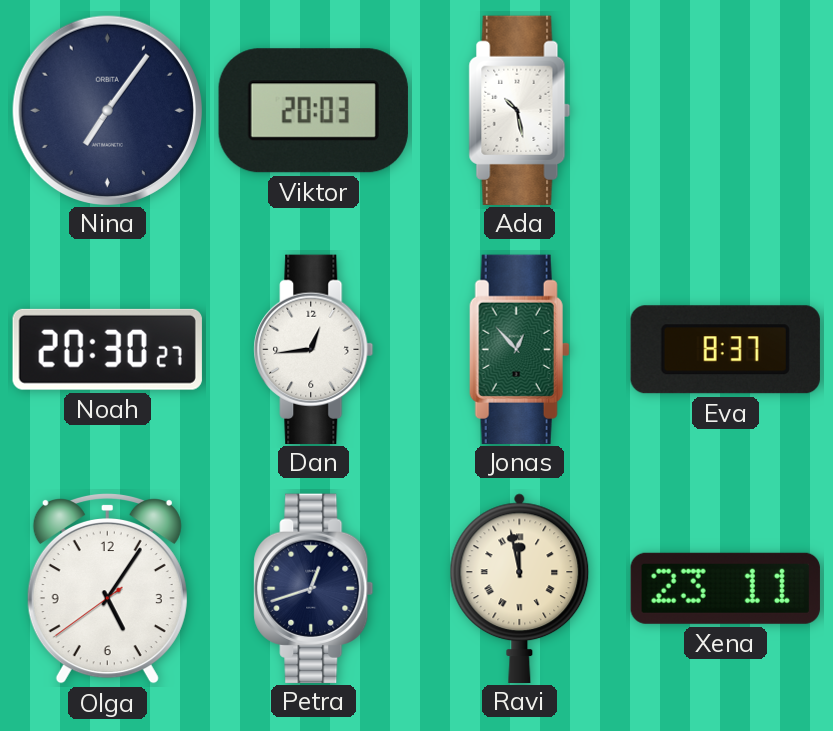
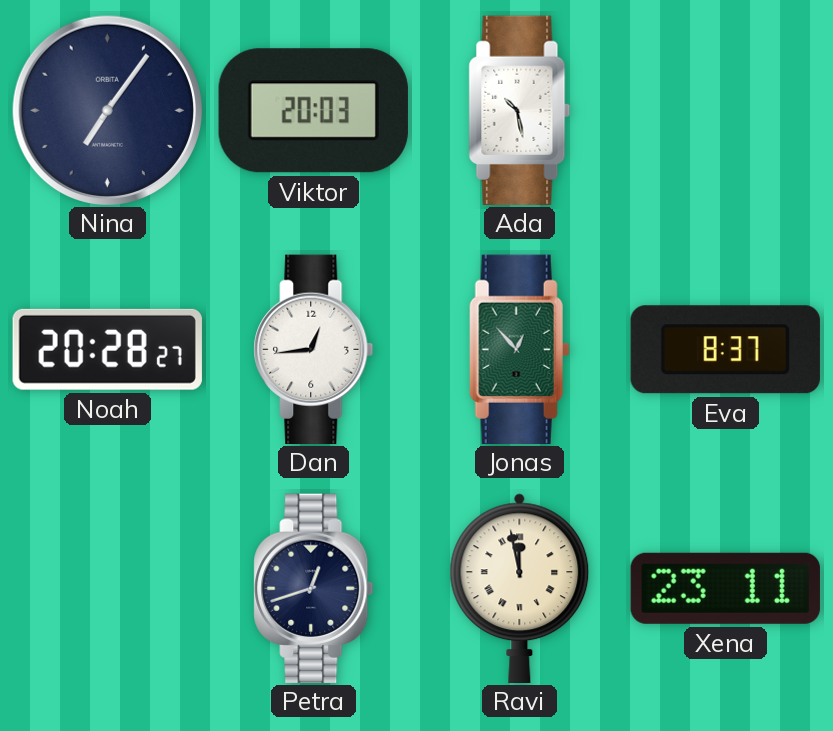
Noah: 20:30 -> 20:28 (107, 349)
Olga: 5:05 -> none (107, 588)
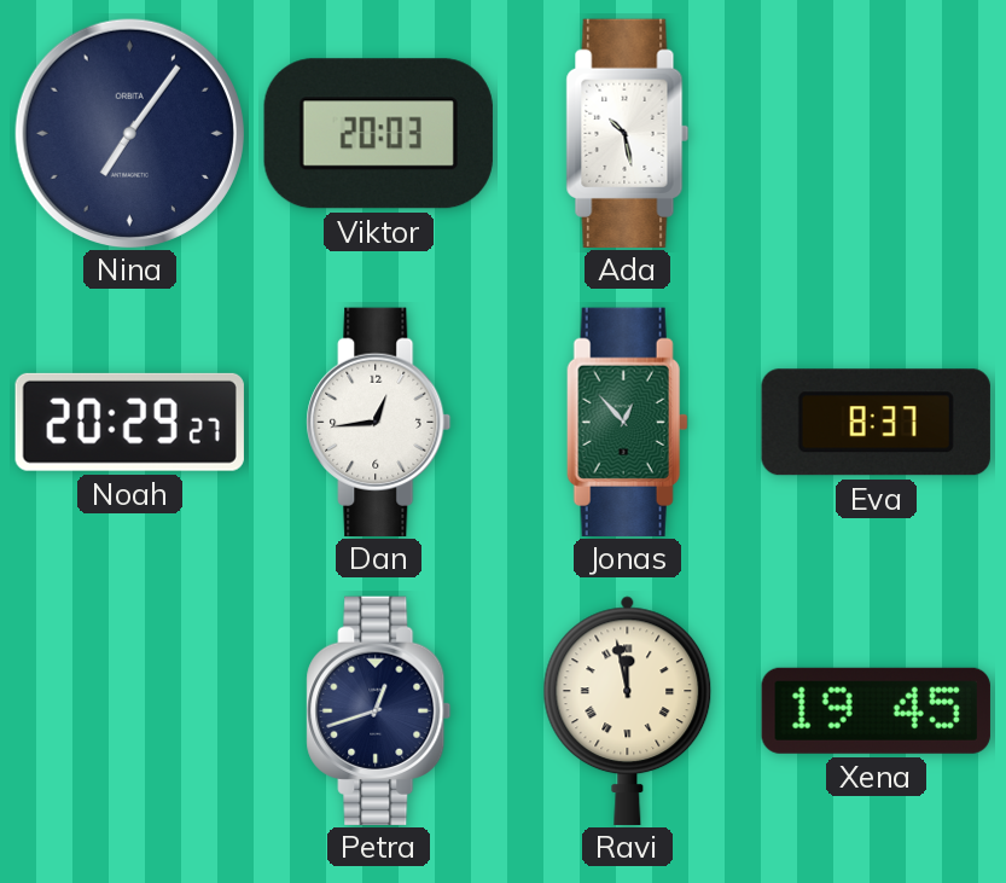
Noah: 20:28 -> 20:29 (129, 422)
Xena: 23:11 -> 19:45 (876, 710)
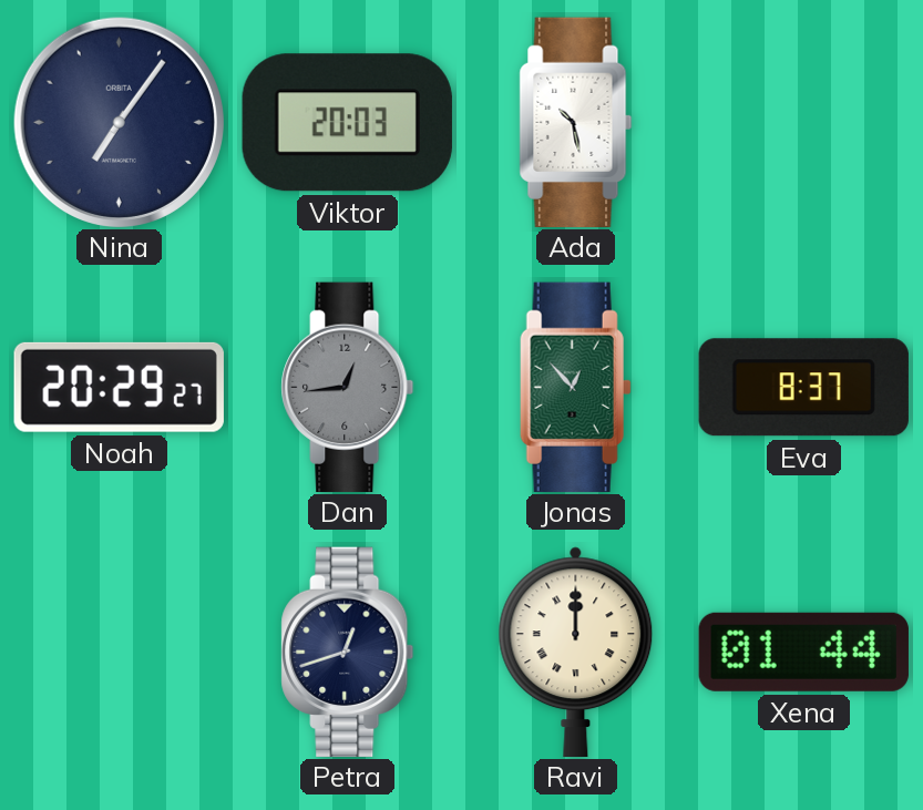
Dan dial: white -> grey (348, 387)
Ravi: 11:58 -> 12:00 (576, 652)
Xena: 19:45 -> 01:44 (803, 652)
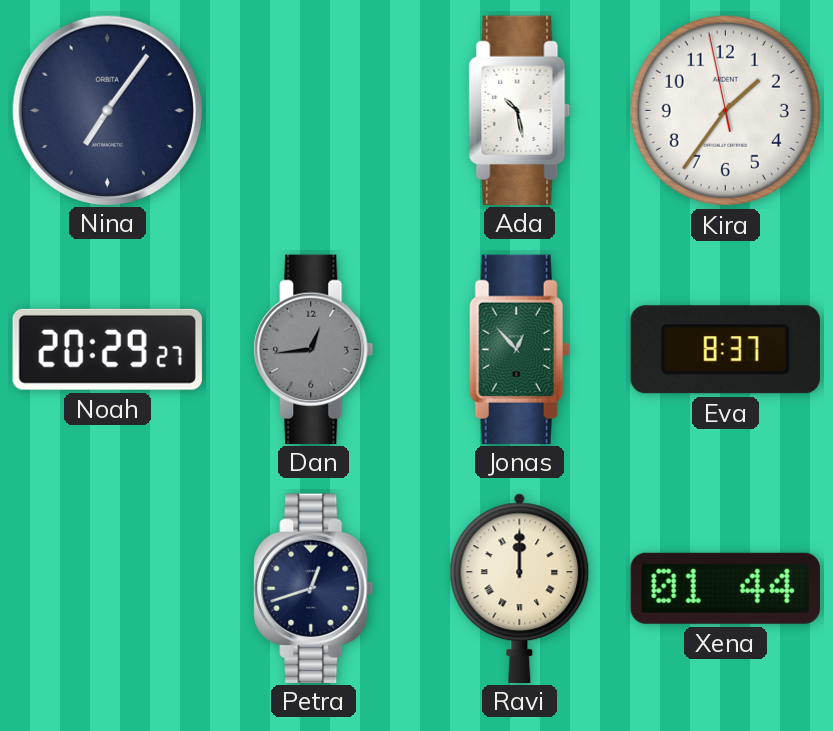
Viktor: 20:03 -> none (347, 123)
Kira: none -> 1:35 (725, 110)
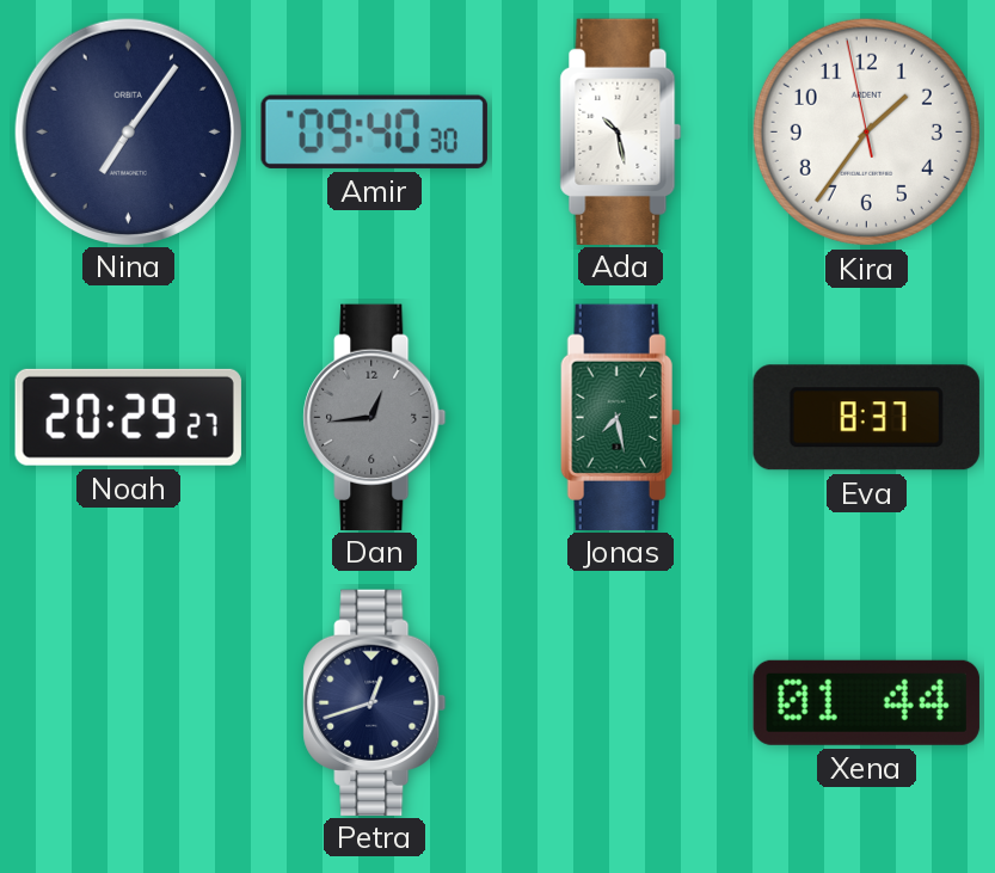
Amir: none -> 09:40 (374, 131)
Jonas: 12:53 -> 7:28 (620, 417)
Ravi: 12:00 -> none (520, 588)
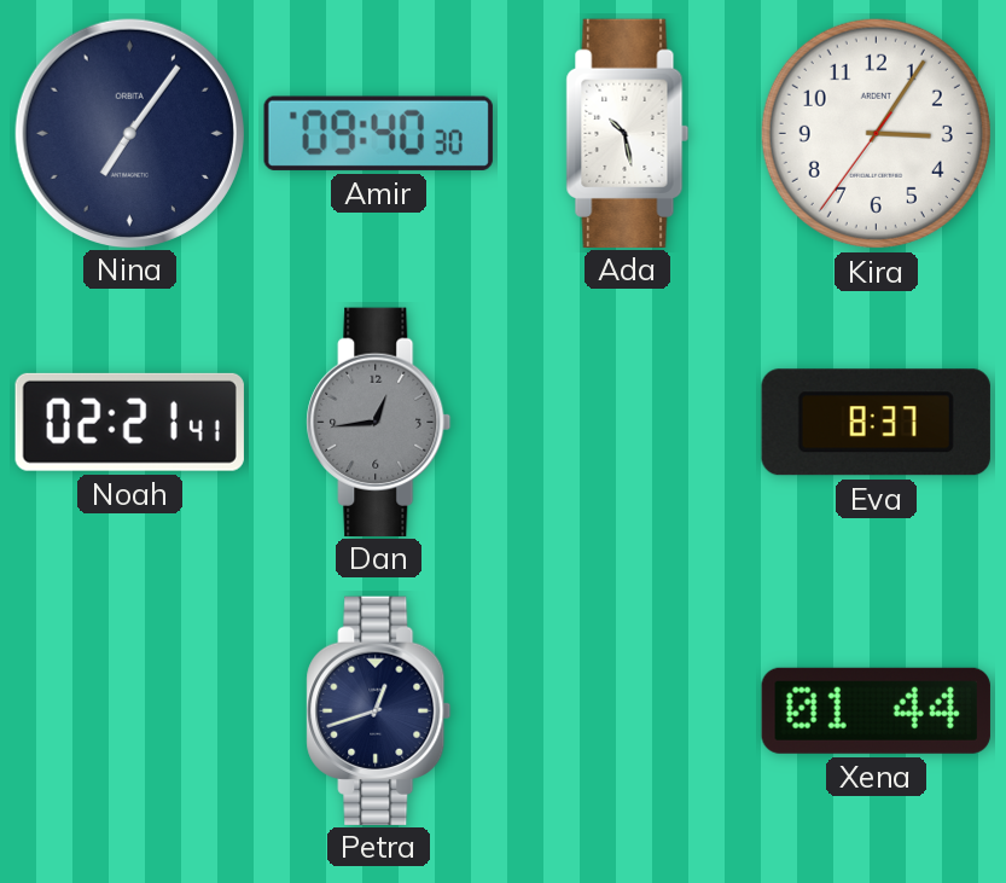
Kira: 1:35 -> 3:05 (876, 133)
Noah: 20:29 -> 02:21 (129, 422)
Jonas: 7:28 -> none (620, 417)
